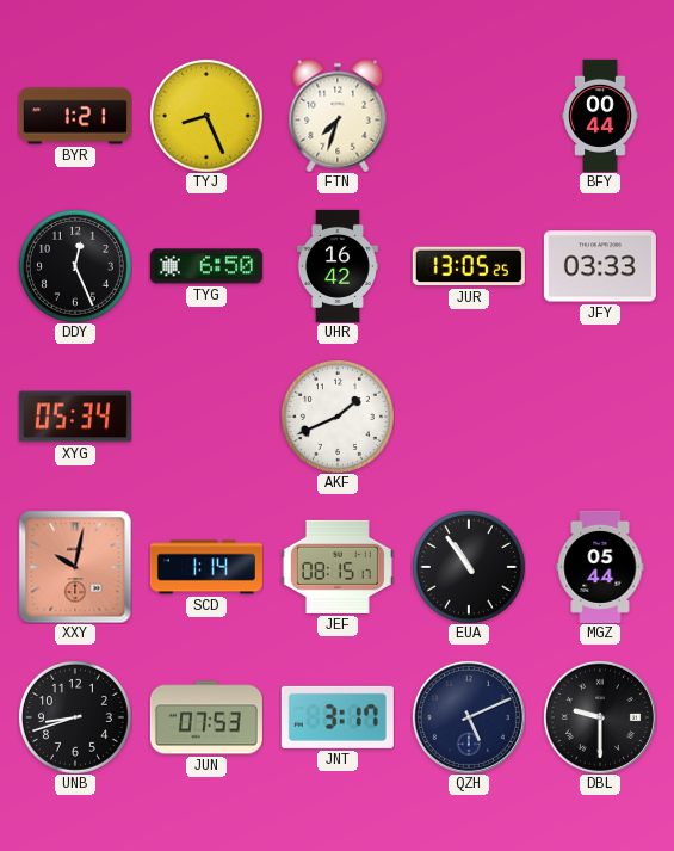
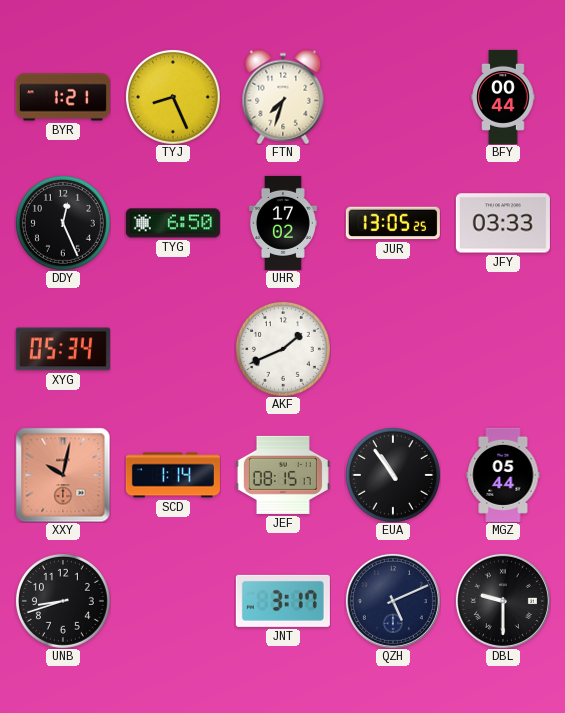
UHR: 16:42 -> 17:02 (283, 223)
JUN: 07:53 -> none (206, 717)
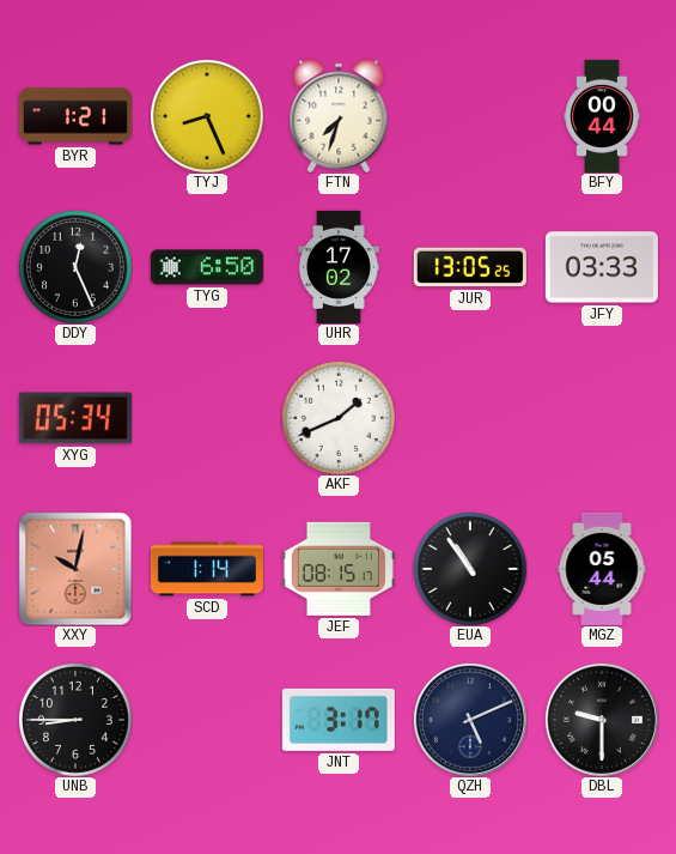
UNB: 8:42 -> 8:45 (75, 720)
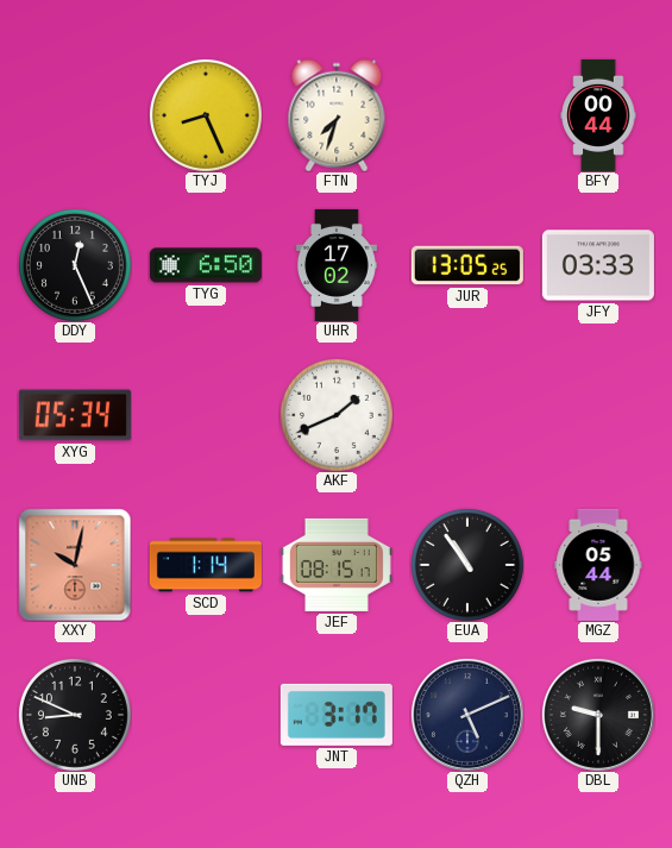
BYR: 1:21 -> none (75, 116)
UNB: 8:45 -> 8:49 (75, 715)
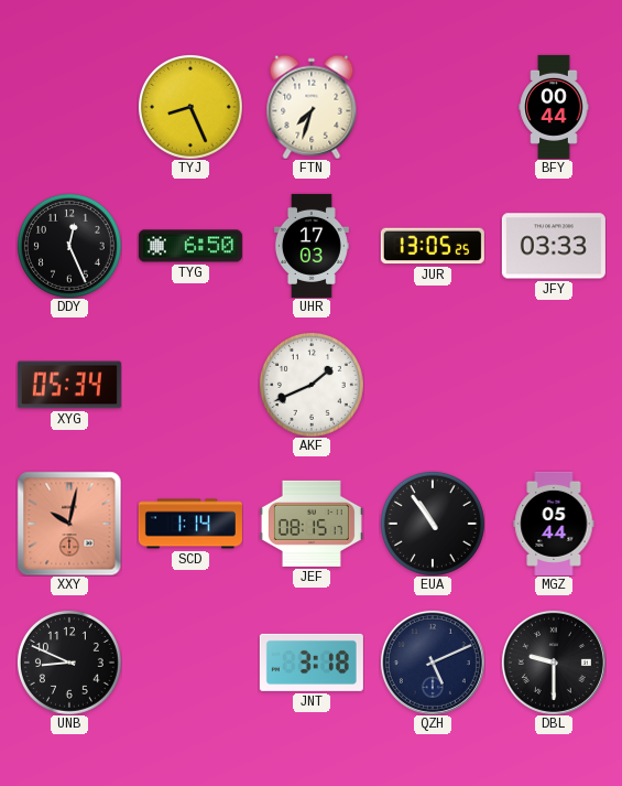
UHR: 17:02 -> 17:03 (312, 246)
JNT: 3:17 -> 3:18 (312, 663)
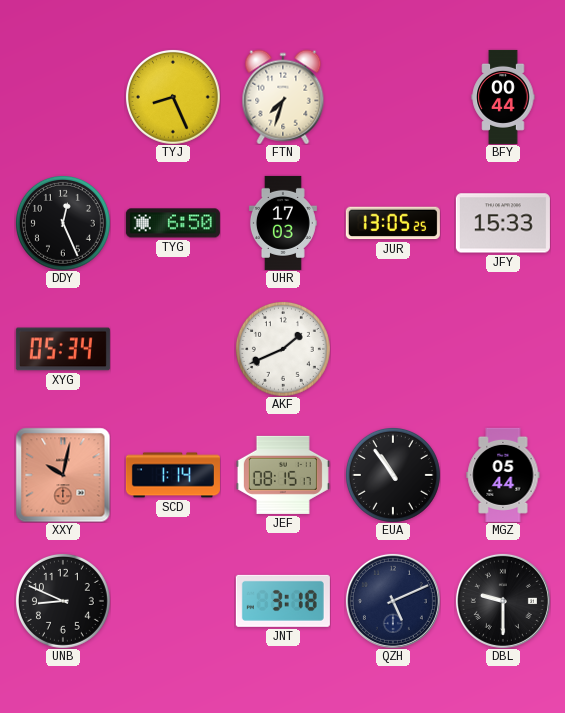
JFY: 03:33 -> 15:33 (503, 223)
